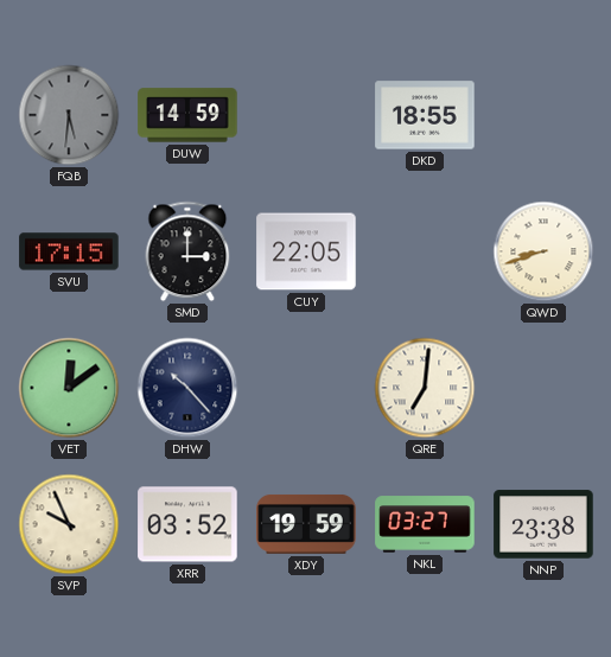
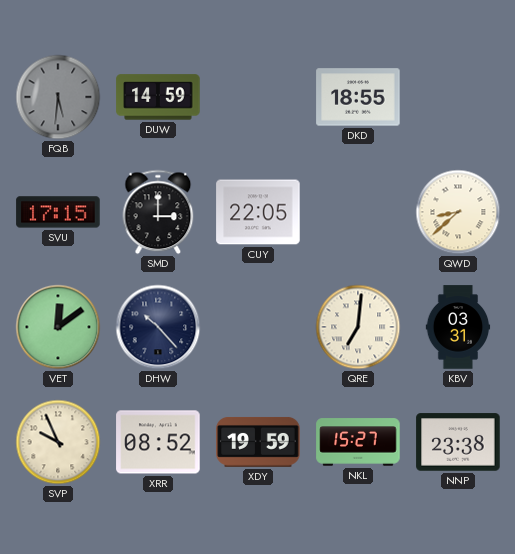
QWD: 8:42 -> 8:38 (458, 212)
KBV: none -> 03:31 (458, 327)
XRR: 03:52 -> 08:52 (158, 442)
NKL: 03:27 -> 15:27 (358, 442)
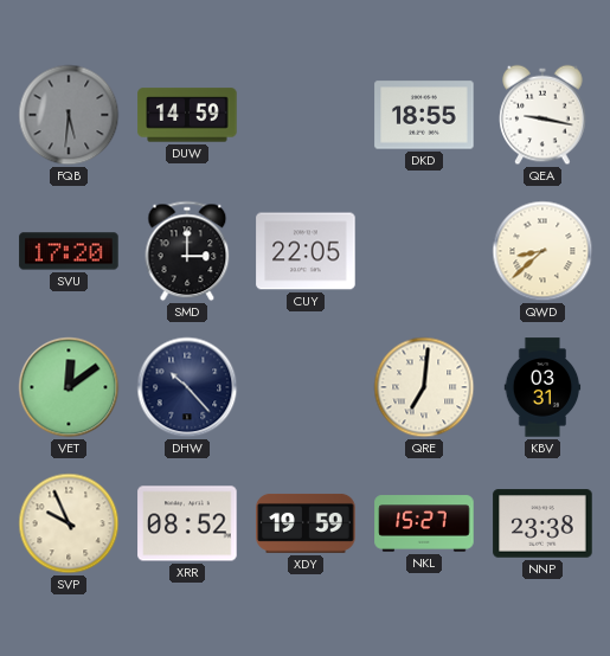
QEA: none -> 9:17 (542, 115)
SVU: 17:15 -> 17:20 (69, 251)
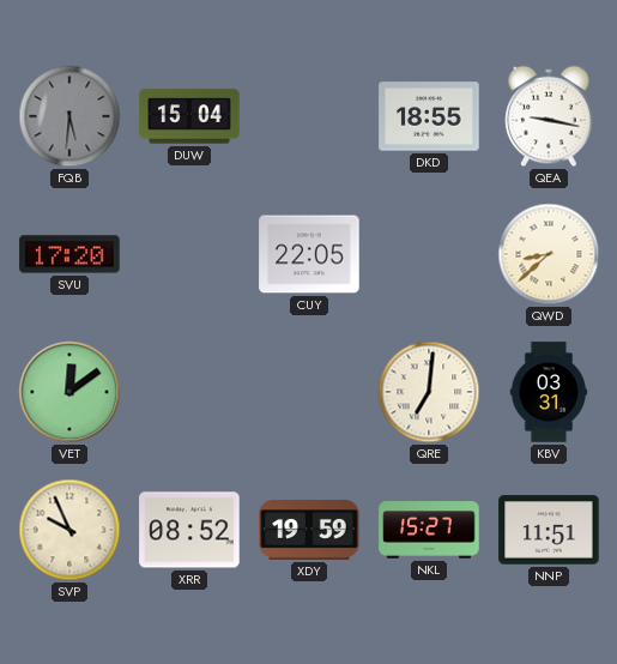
DUW: 14:59 -> 15:04 (189, 116)
SMD: 3:00 -> none (187, 251)
DHW: 10:23 -> none (187, 387)
NNP: 23:38 -> 11:51 (549, 530)
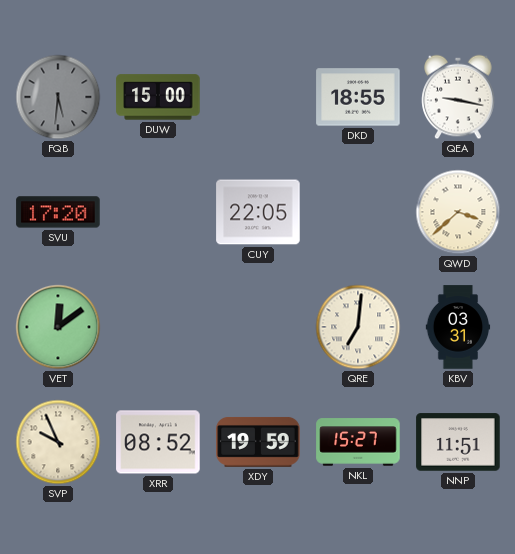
DUW: 15:04 -> 15:00 (158, 97)
QWD: 8:38 -> 3:38 (458, 212)
